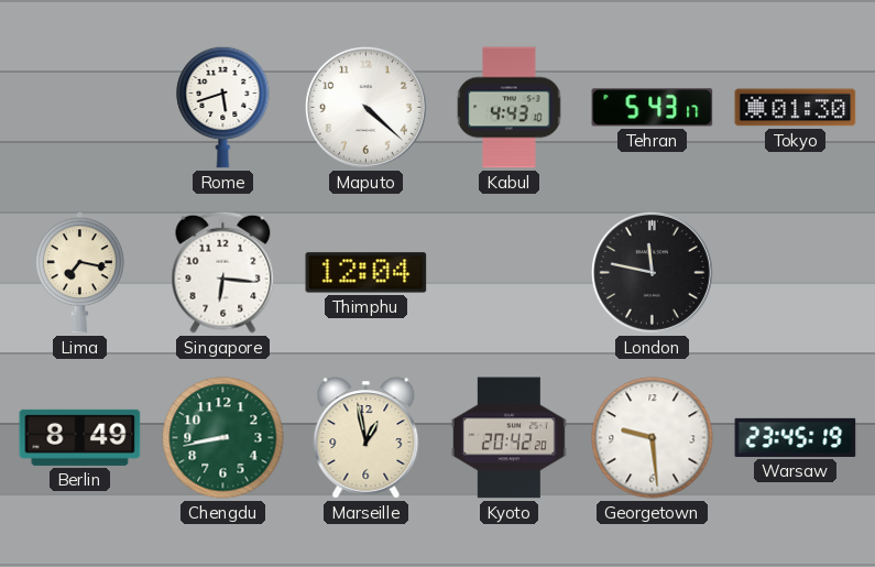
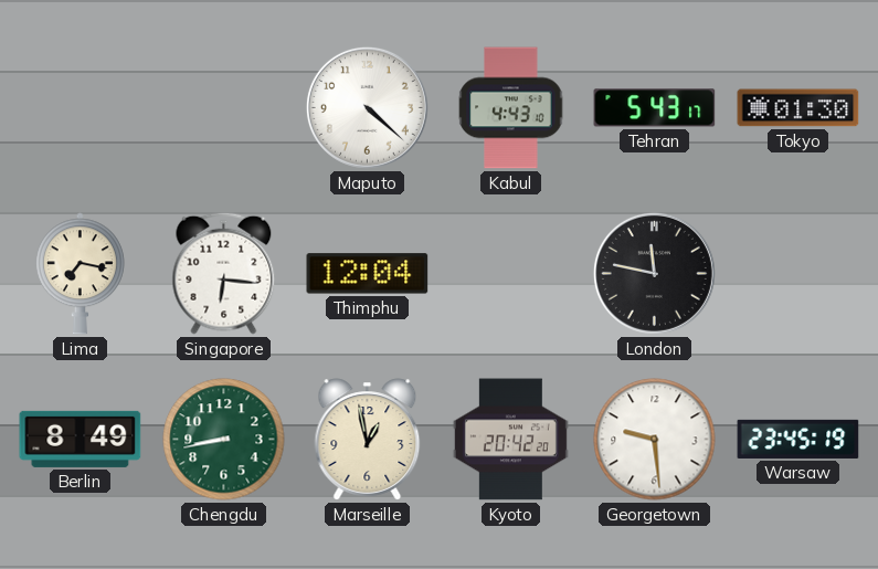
Rome: 5:42 -> none (223, 107)
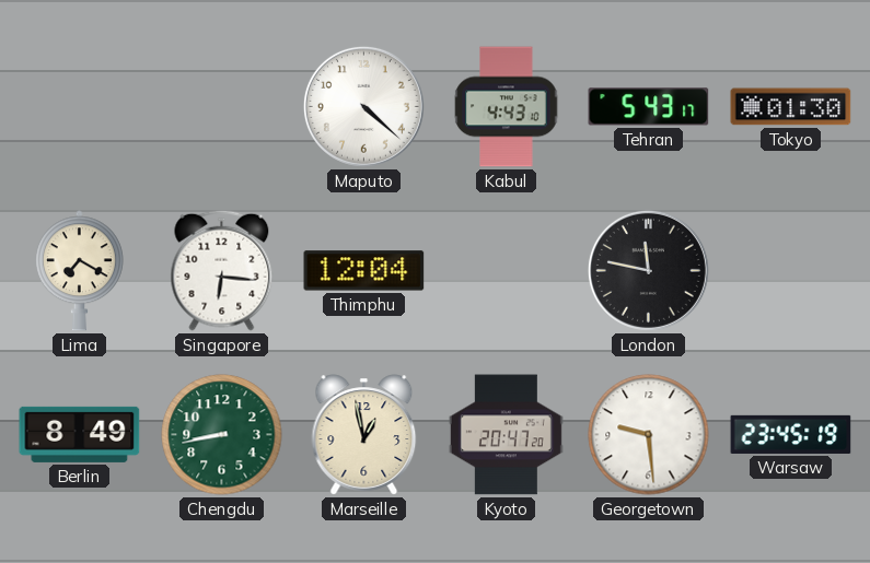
Lima: 7:17 -> 7:20 (79, 271)
Kyoto: 20:42 -> 20:47 (506, 435)
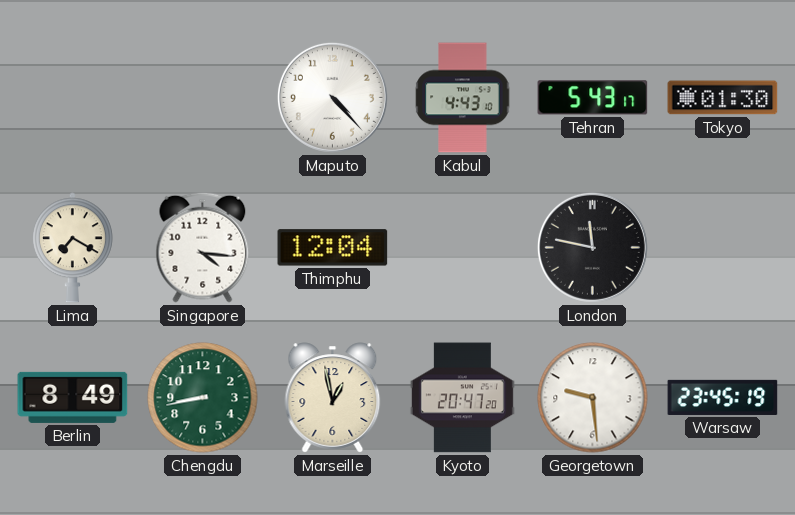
Maputo: 4:22 -> 4:23 (332, 97)
Singapore: 6:16 -> 4:16 (203, 247)
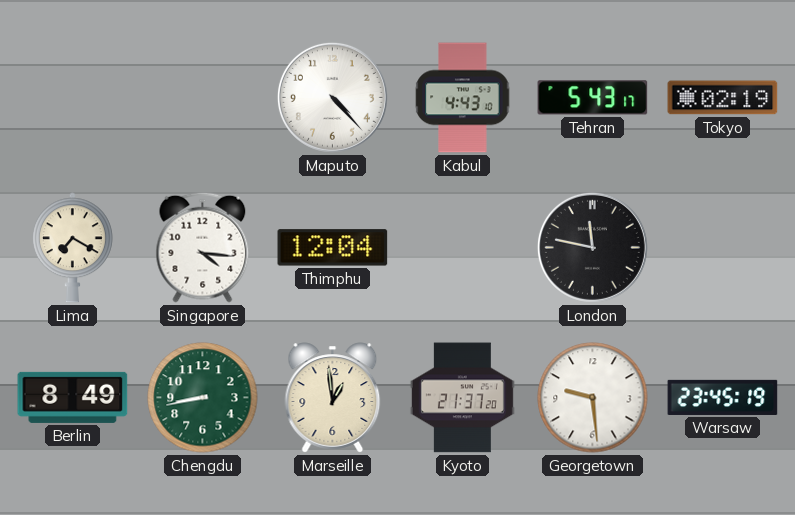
Tokyo: 01:30 -> 02:19 (723, 98)
Marseille: 12:58 -> 12:59 (333, 398)
Kyoto: 20:47 -> 21:37 (462, 398)
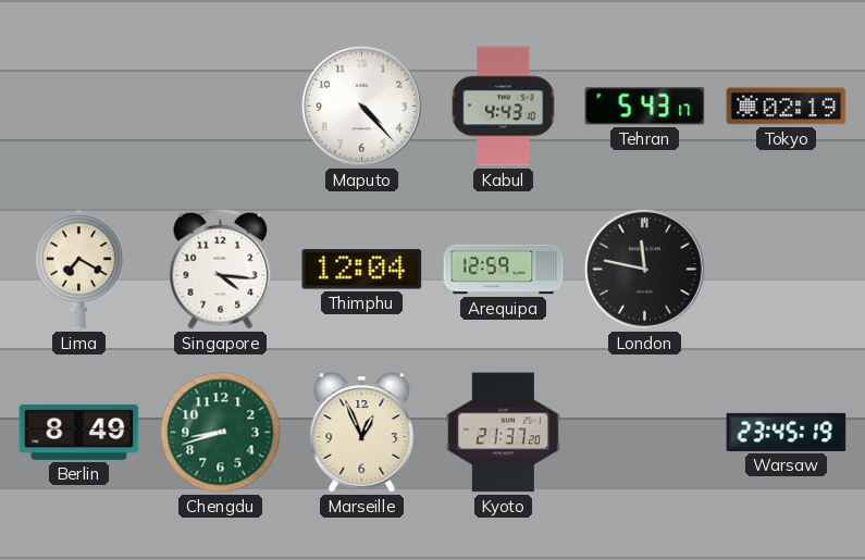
Arequipa: none -> 12:59 (504, 270)
Chengdu: 8:43 -> 8:42 (221, 433)
Marseille: 12:59 -> 12:56 (362, 433)
Georgetown: 9:29 -> none (593, 398)
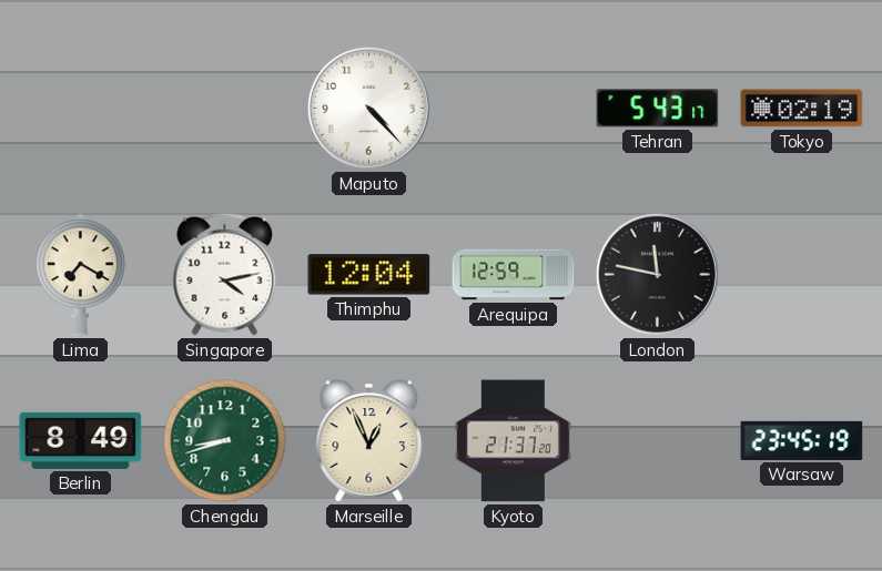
Kabul: 4:43 -> none (504, 107)
Singapore: 4:16 -> 4:13 (225, 274)
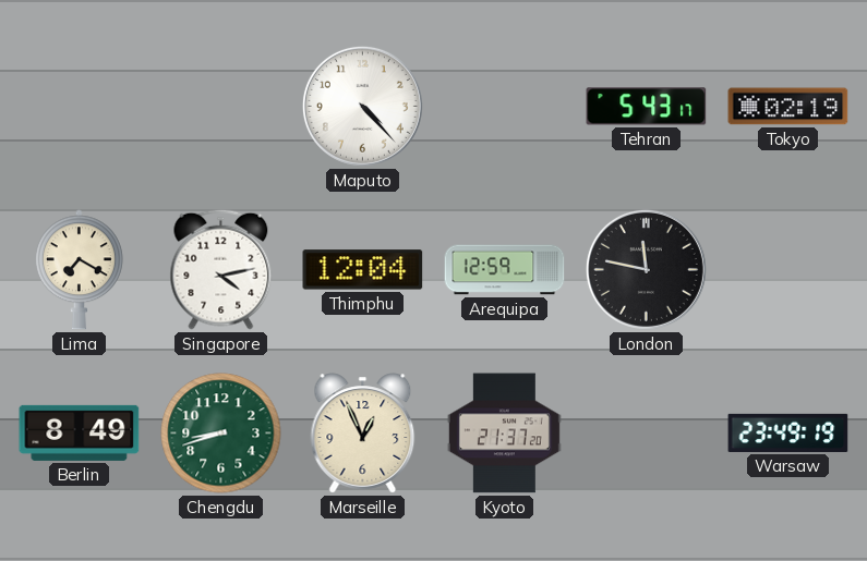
Warsaw: 23:45 -> 23:49 (788, 432)
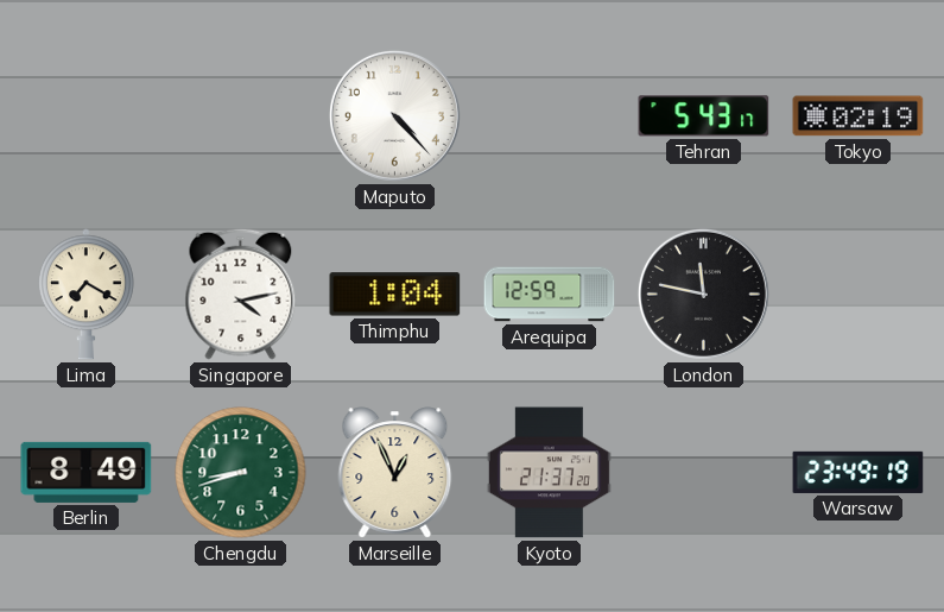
Thimphu: 12:04 -> 1:04 (395, 295)
